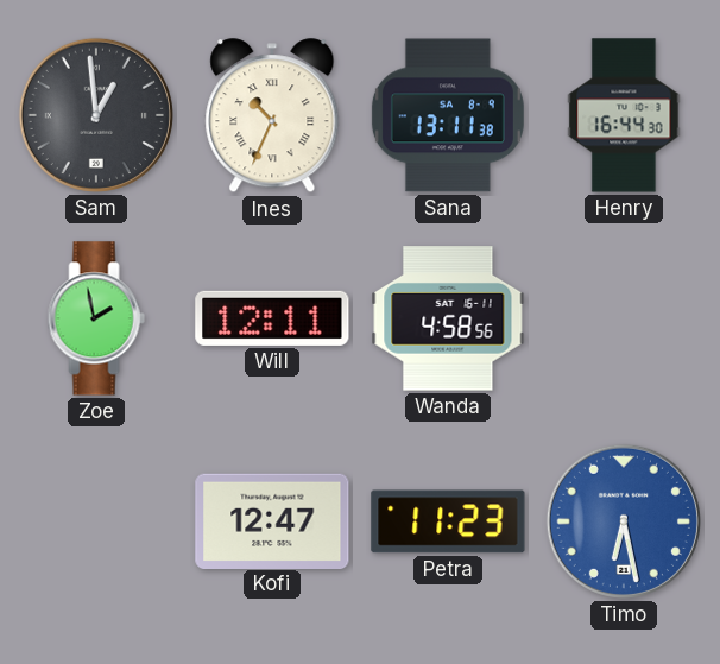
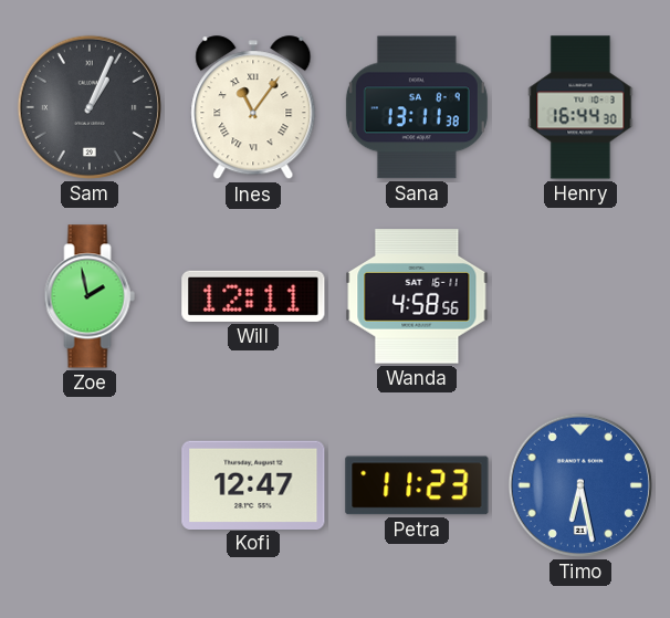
Sam: 12:59 -> 1:04 (90, 107)
Ines: 10:34 -> 11:06 (253, 108)
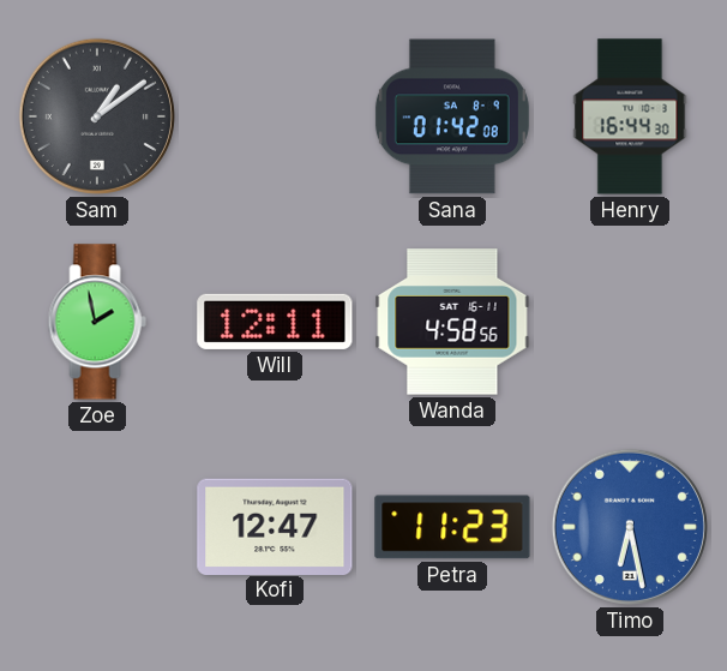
Sam: 1:04 -> 1:09 (97, 116)
Ines: 11:06 -> none (253, 108)
Sana: 13:11 -> 01:42 (452, 116)
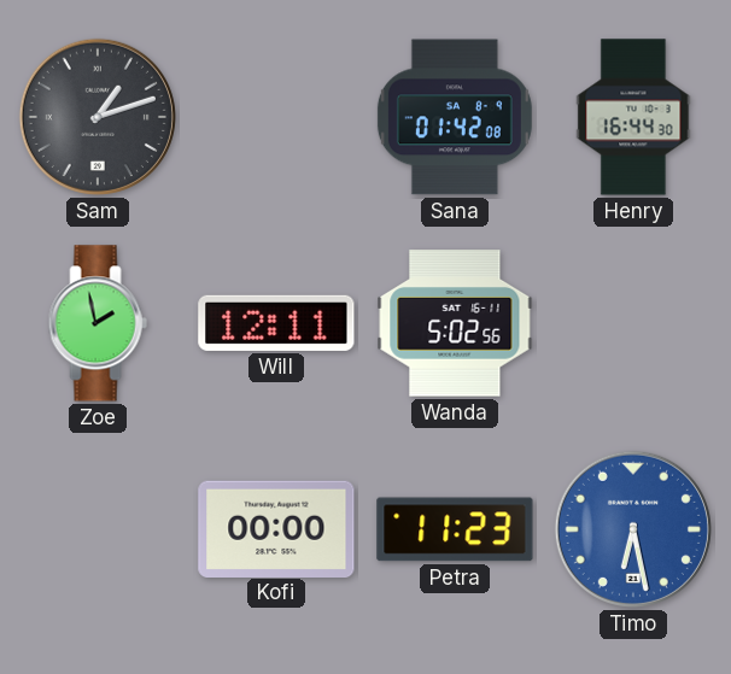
Sam: 1:09 -> 1:12 (98, 117)
Wanda: 4:58 -> 5:02 (455, 323)
Kofi: 12:47 -> 00:00 (276, 528)
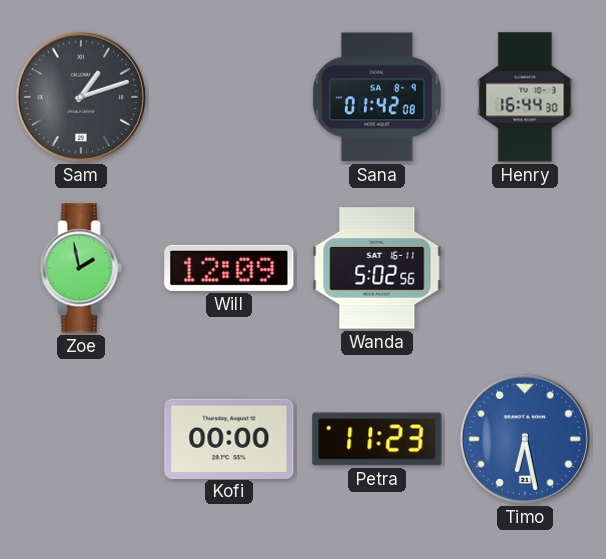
Will: 12:11 -> 12:09 (229, 268)
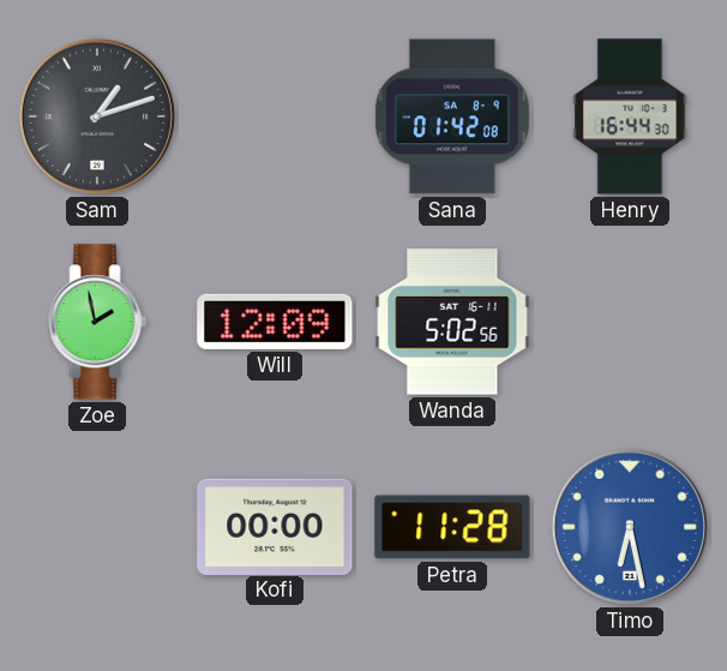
Petra: 11:23 -> 11:28 (452, 527)
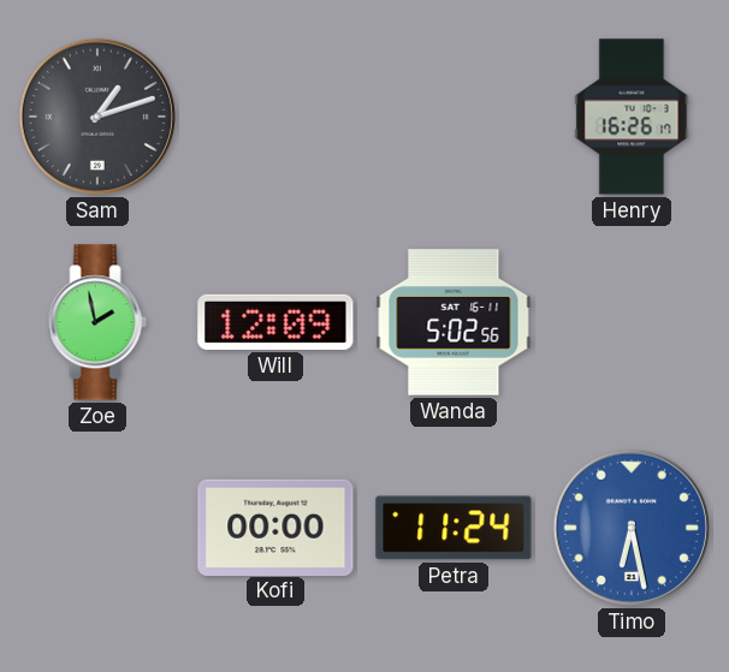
Sana: 01:42 -> none (452, 116)
Henry: 16:44 -> 16:26 (632, 117)
Petra: 11:28 -> 11:24 (454, 528)
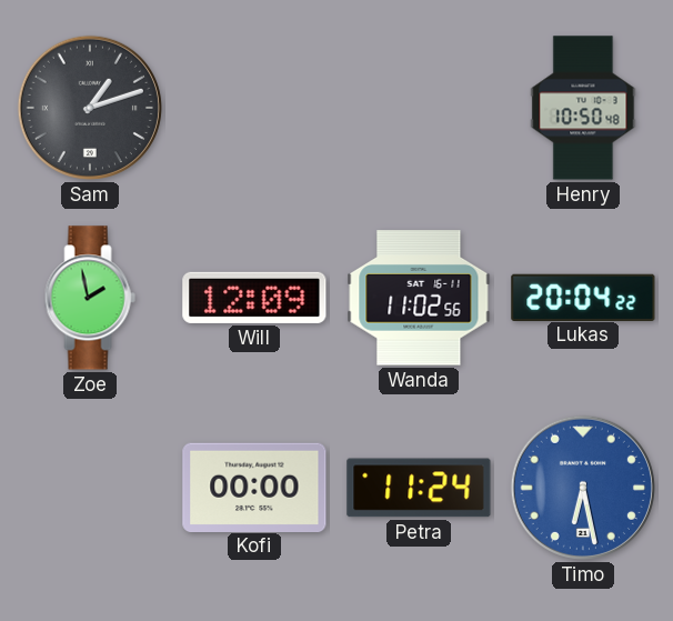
Henry: 16:26 -> 10:50 (583, 108)
Wanda: 5:02 -> 11:02 (419, 298)
Lukas: none -> 20:04 (583, 297)
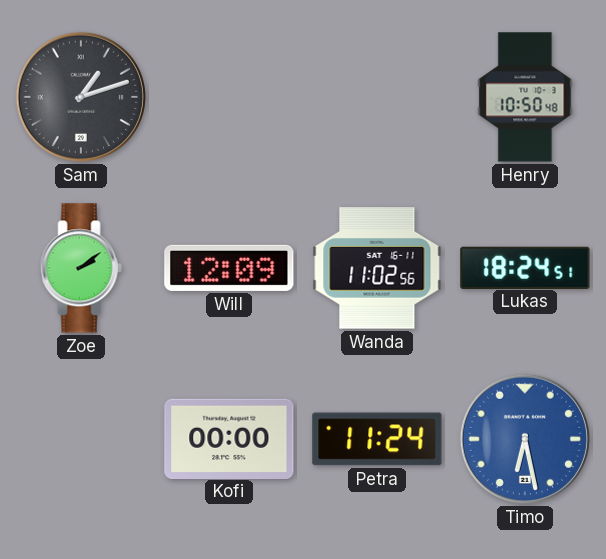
Zoe: 1:58 -> 2:09 (81, 268)
Lukas: 20:04 -> 18:24 (525, 267)
